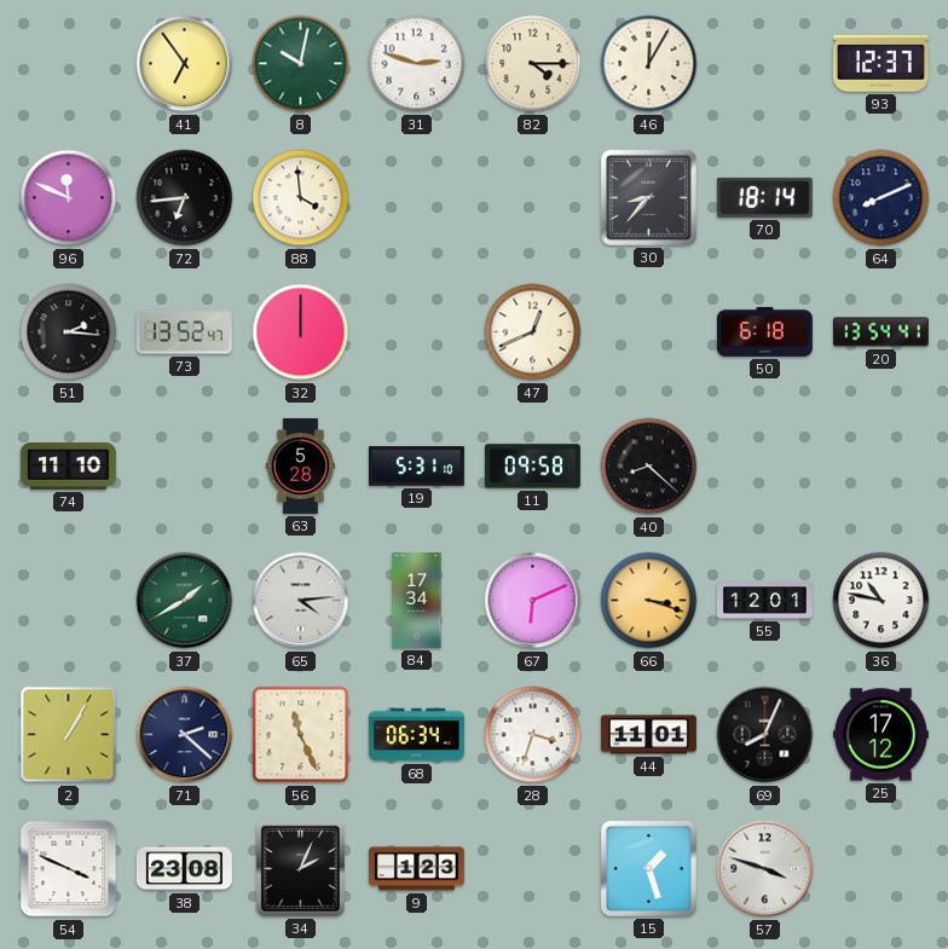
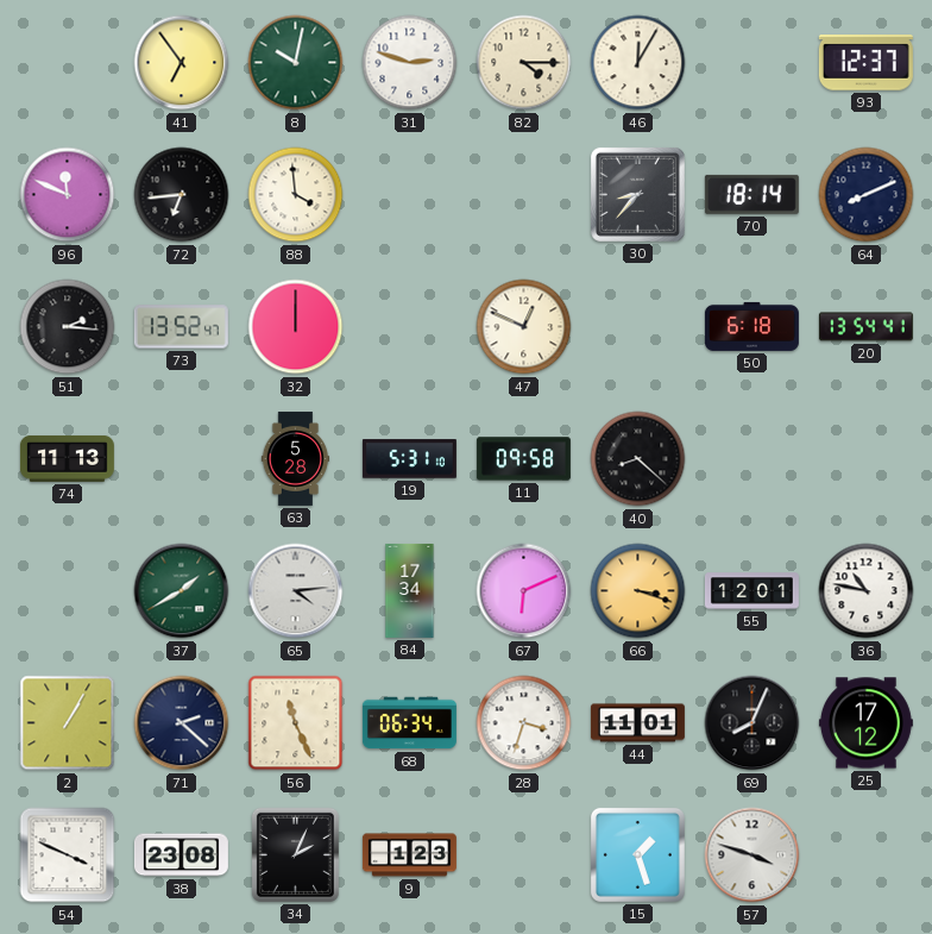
47: 12:41 -> 12:49 (524, 327)
74: 11:10 -> 11:13 (67, 459)
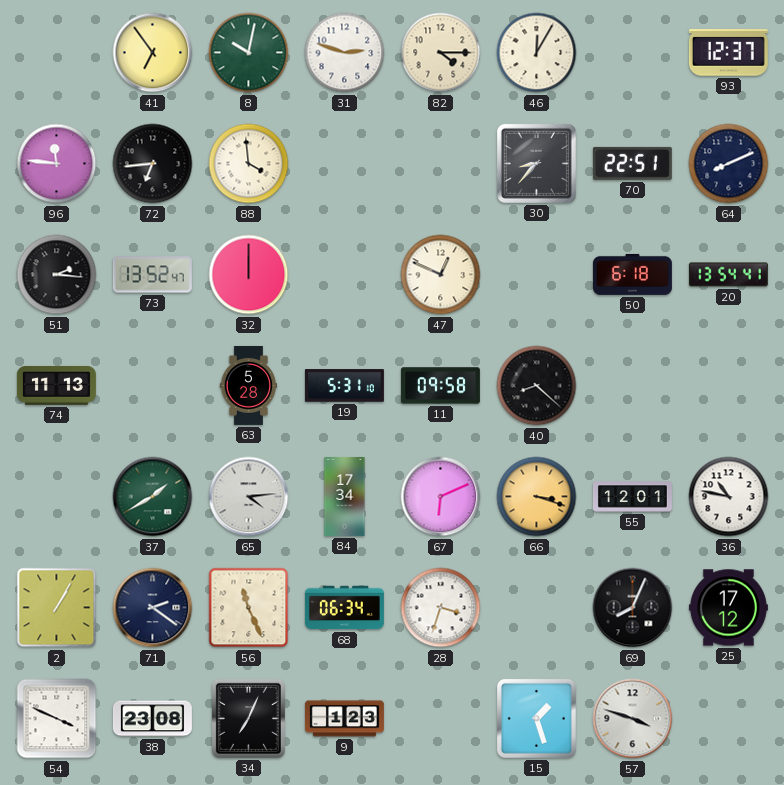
96: 11:49 -> 11:46 (57, 164)
70: 18:14 -> 22:51 (632, 163)
71: 2:22 -> 2:21 (153, 608)
44: 11:01 -> none (637, 723)
34: 2:04 -> 7:04 (248, 718)
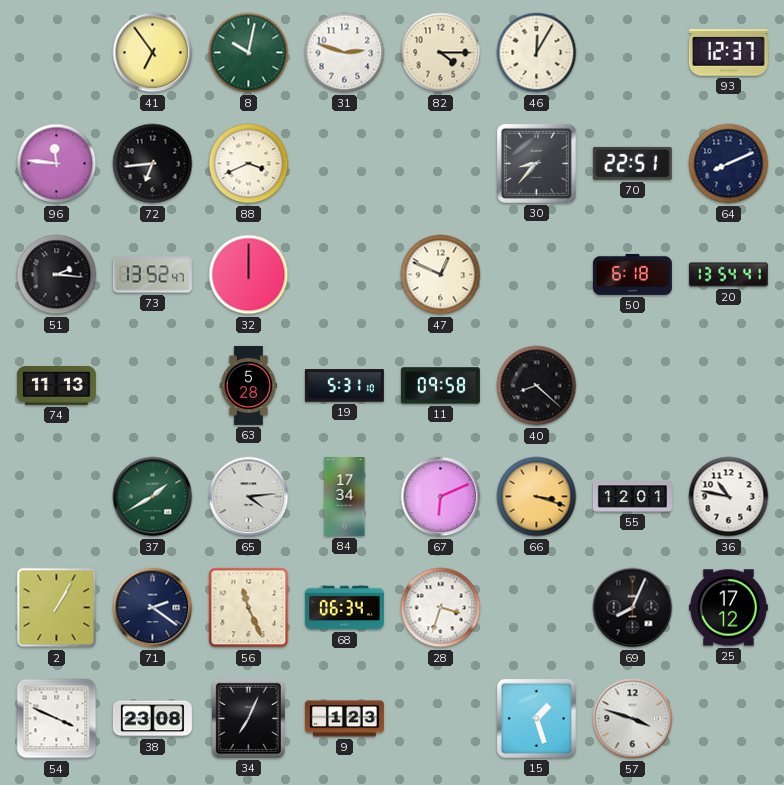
88: 3:59 -> 3:41 (249, 164)
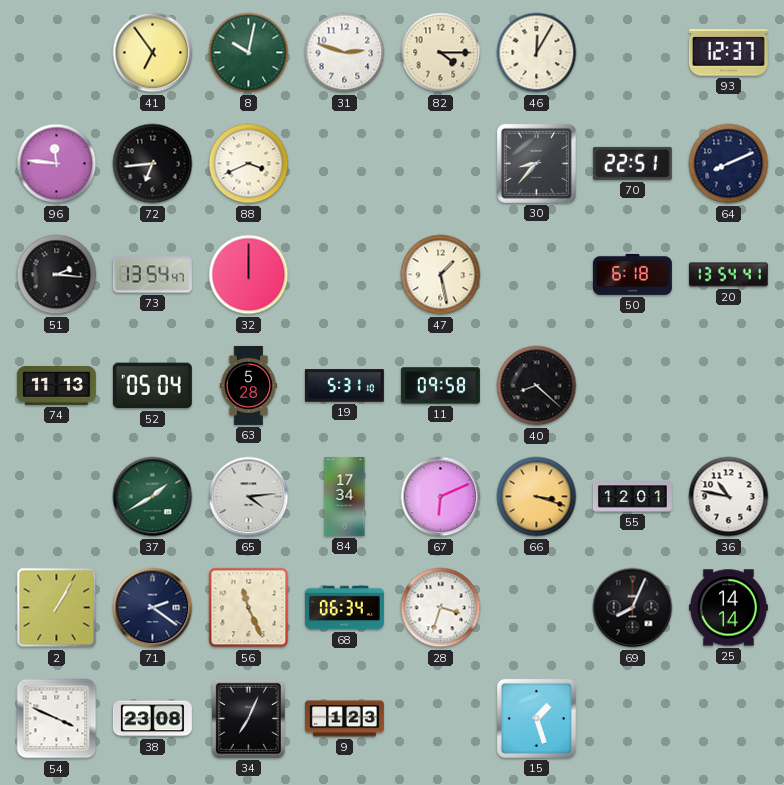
73: 13:52 -> 13:54 (152, 275)
47: 12:49 -> 1:28 (441, 275)
52: none -> 05:04 (152, 386)
25: 17:12 -> 14:14 (728, 608)
57: 3:48 -> none (633, 719)
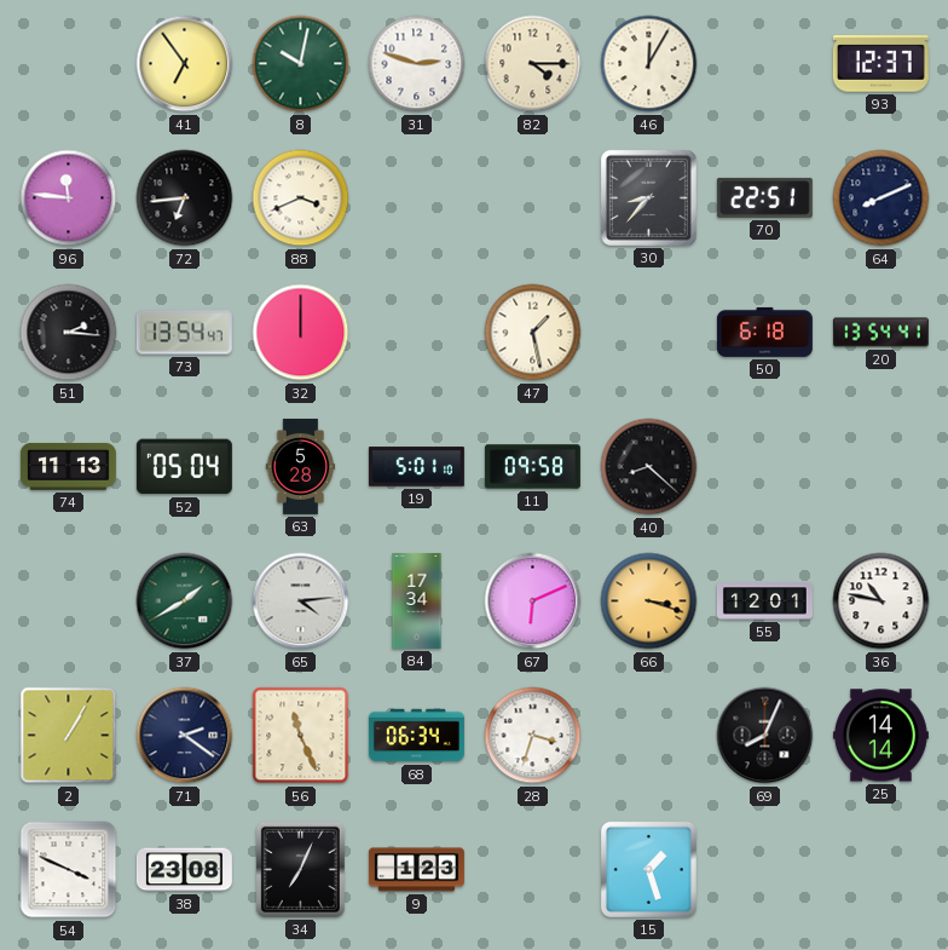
19: 5:31 -> 5:01 (416, 467)
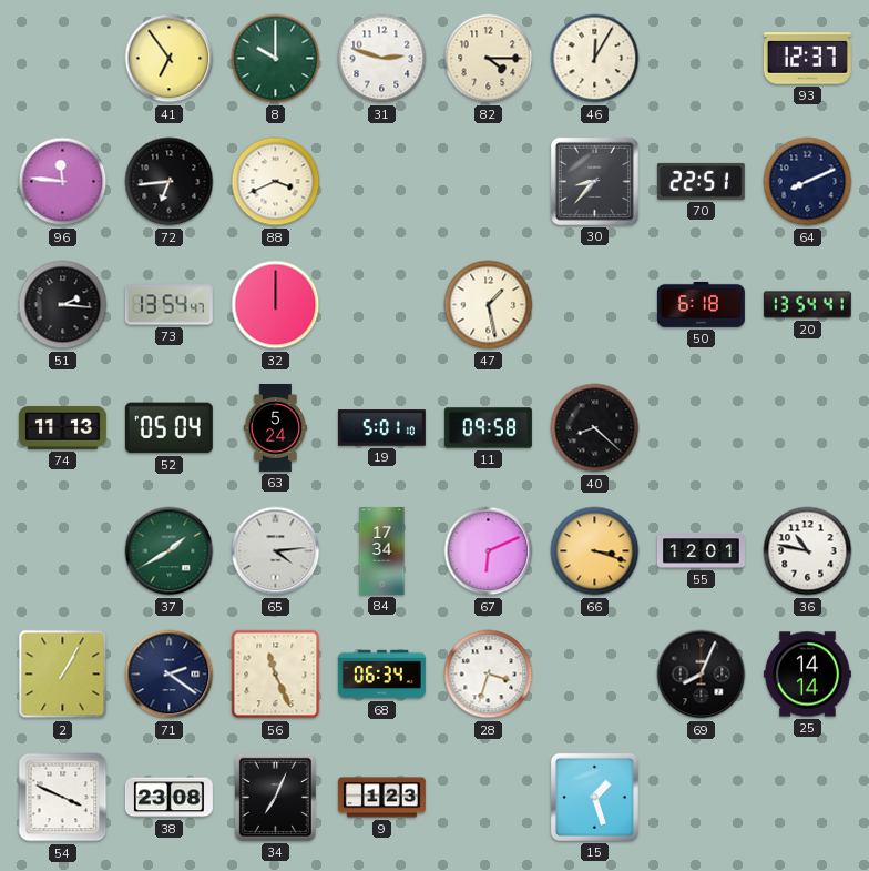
8: 10:02 -> 10:00 (276, 59)
63: 5:28 -> 5:24 (276, 427)
